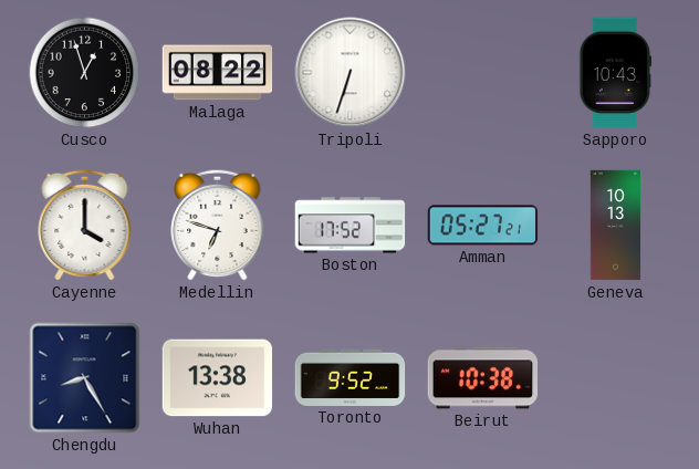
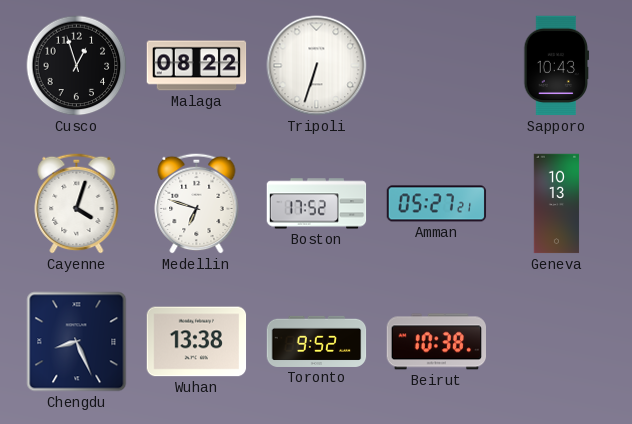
Cayenne: 4:00 -> 4:03 (77, 203)
Chengdu: 8:25 -> 8:26 (77, 342)
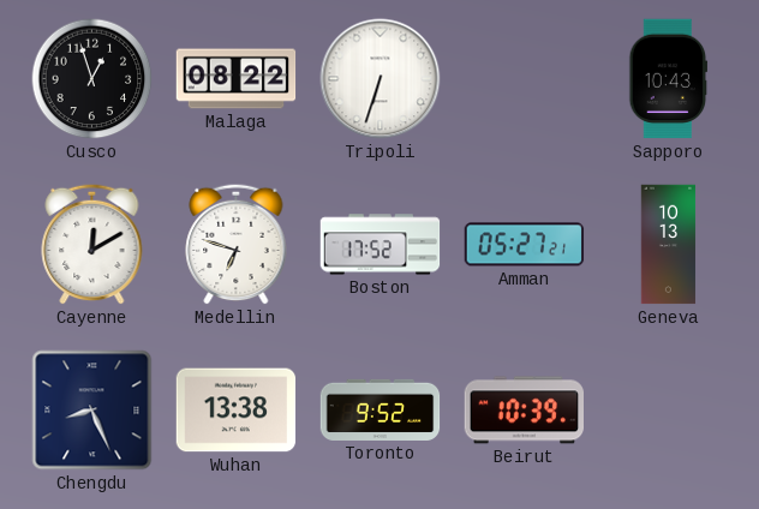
Cayenne: 4:03 -> 12:10 (92, 244)
Beirut: 10:38 -> 10:39 (525, 411)
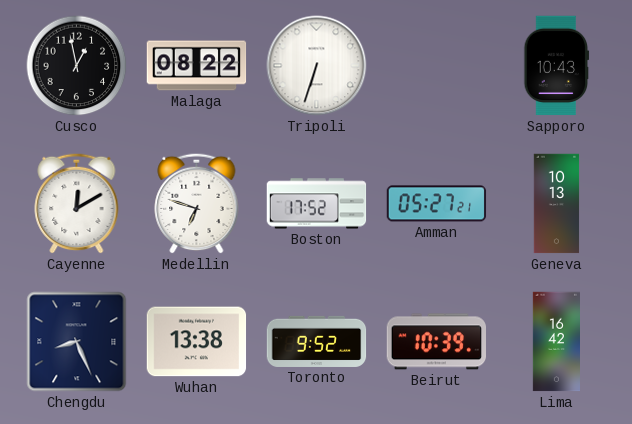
Cusco: 12:57 -> 12:58 (77, 66)
Lima: none -> 16:42 (556, 342)
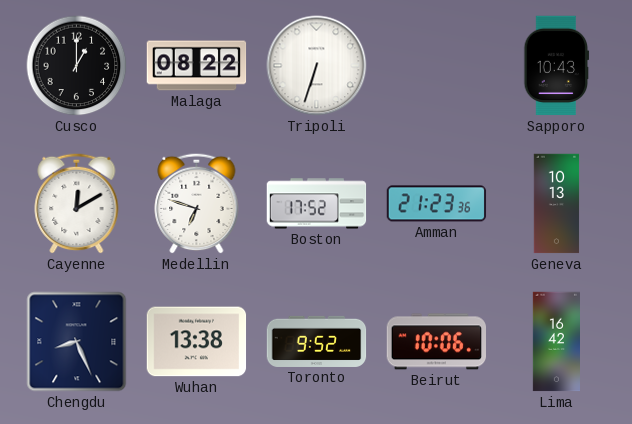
Cusco: 12:58 -> 1:00 (77, 66)
Amman: 05:27 -> 21:23 (437, 204)
Beirut: 10:39 -> 10:06 (437, 342)
